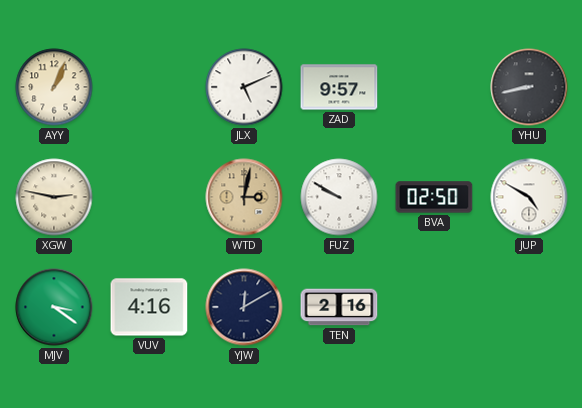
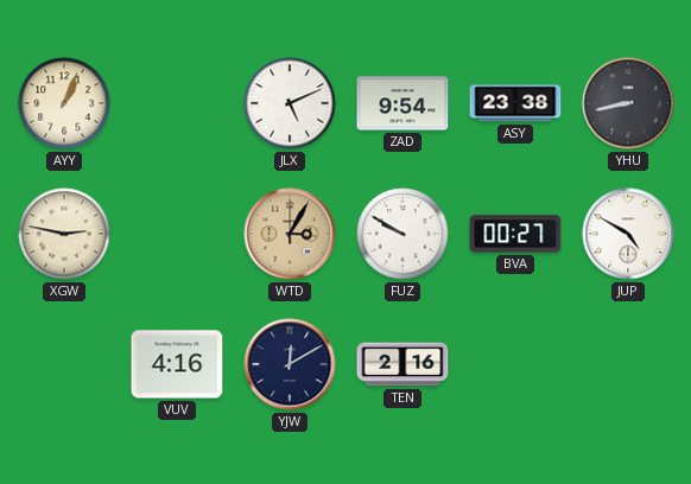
ZAD: 9:57 -> 9:54 (402, 103)
ASY: none -> 23:38 (515, 103)
WTD: 3:02 -> 3:05 (290, 234)
BVA: 02:50 -> 00:27 (515, 234)
MJV: 3:21 -> none (54, 307)
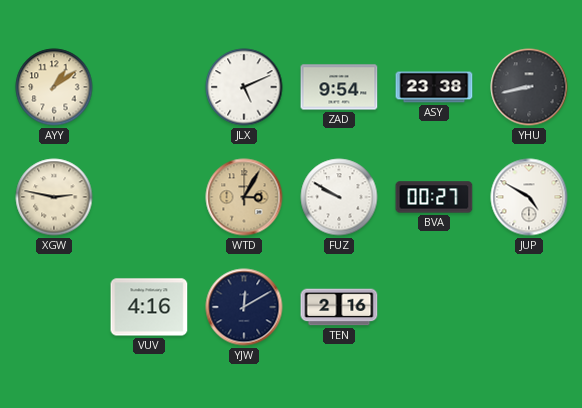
AYY: 1:04 -> 1:09 (54, 87)
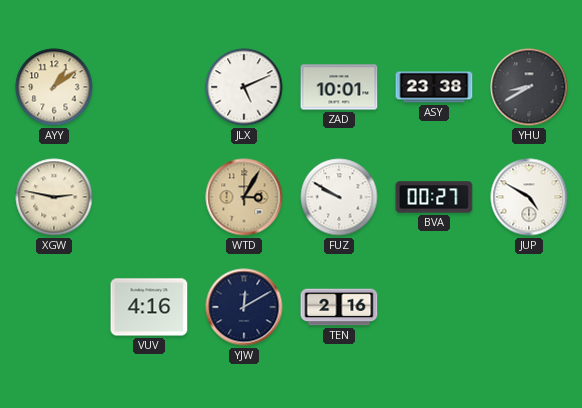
ZAD: 9:54 -> 10:01 (339, 87)
YHU: 8:43 -> 8:40 (529, 87)
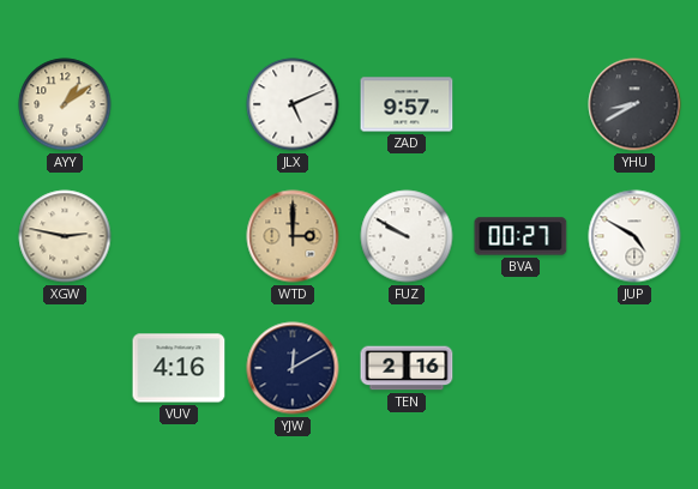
ZAD: 10:01 -> 9:57 (407, 104)
ASY: 23:38 -> none (434, 87)
WTD: 3:05 -> 3:00 (293, 236)
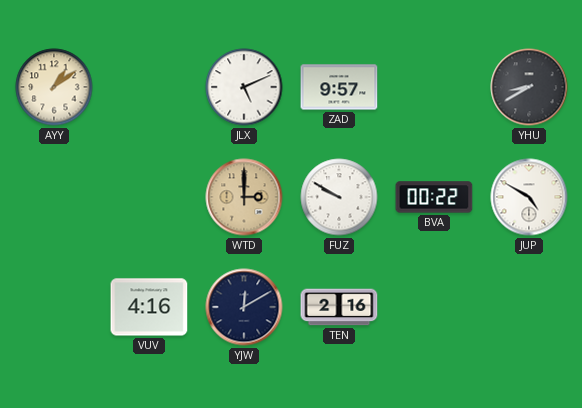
XGW: 2:47 -> none (65, 236)
BVA: 00:27 -> 00:22 (434, 197)
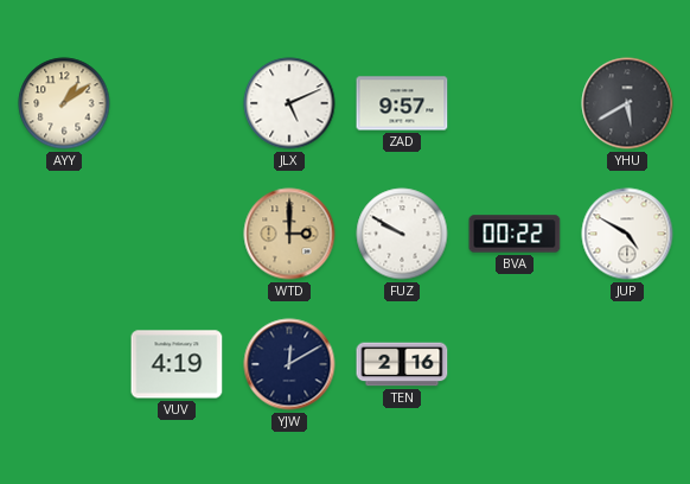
YHU: 8:40 -> 5:40 (627, 103)
VUV: 4:16 -> 4:19 (177, 364)
